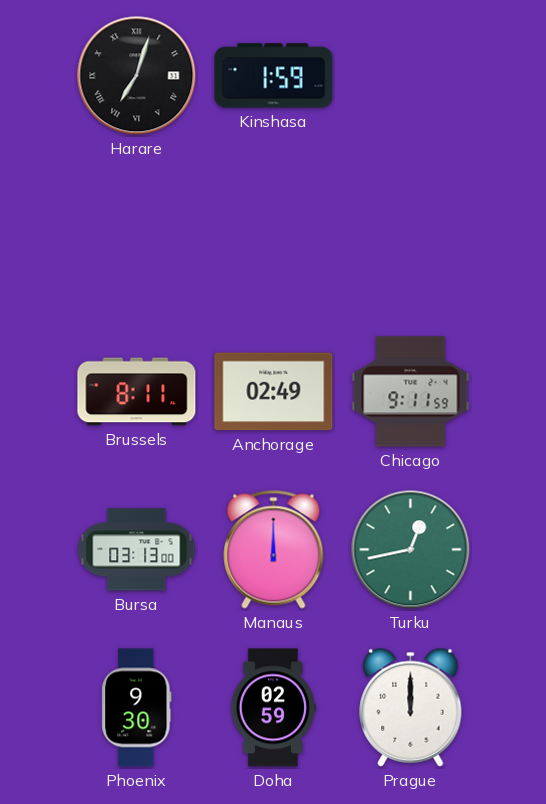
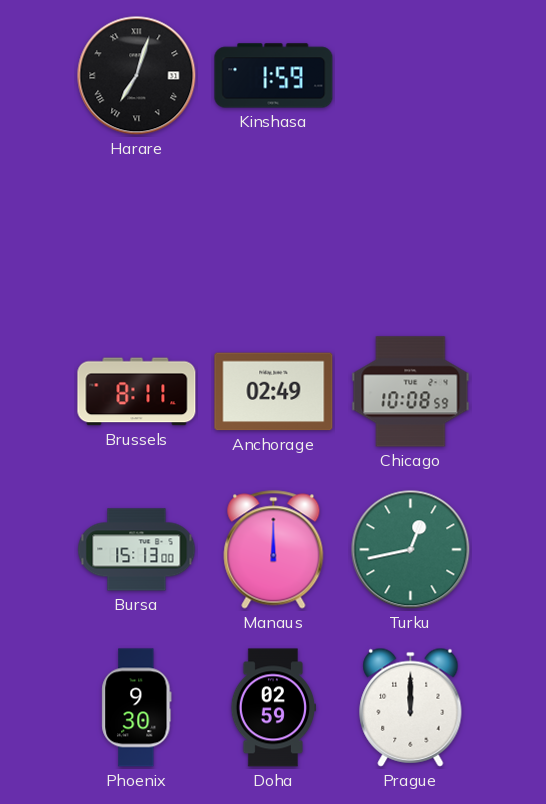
Chicago: 9:11 -> 10:08 (411, 392)
Bursa: 03:13 -> 15:13 (137, 550)
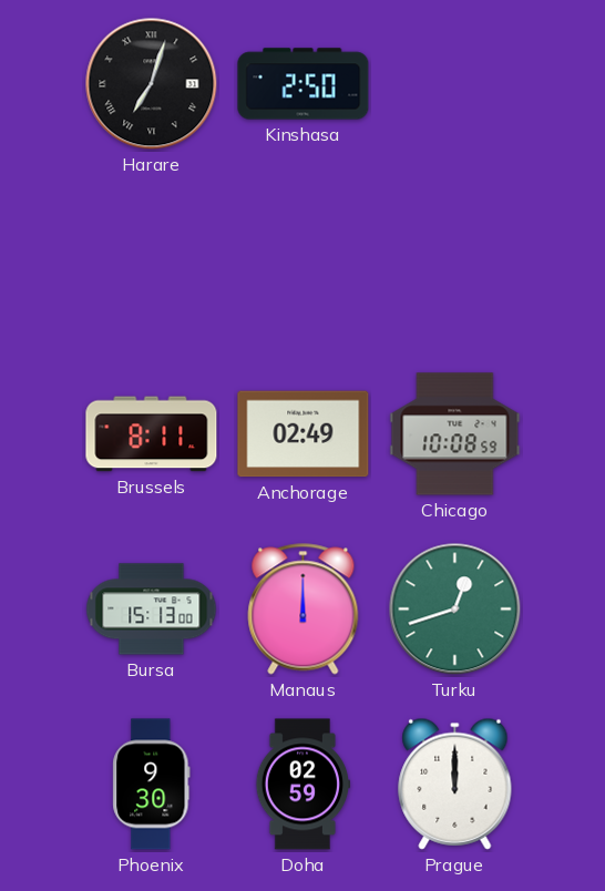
Kinshasa: 1:59 -> 2:50 (304, 84)
Turku: 12:43 -> 12:42 (455, 610)
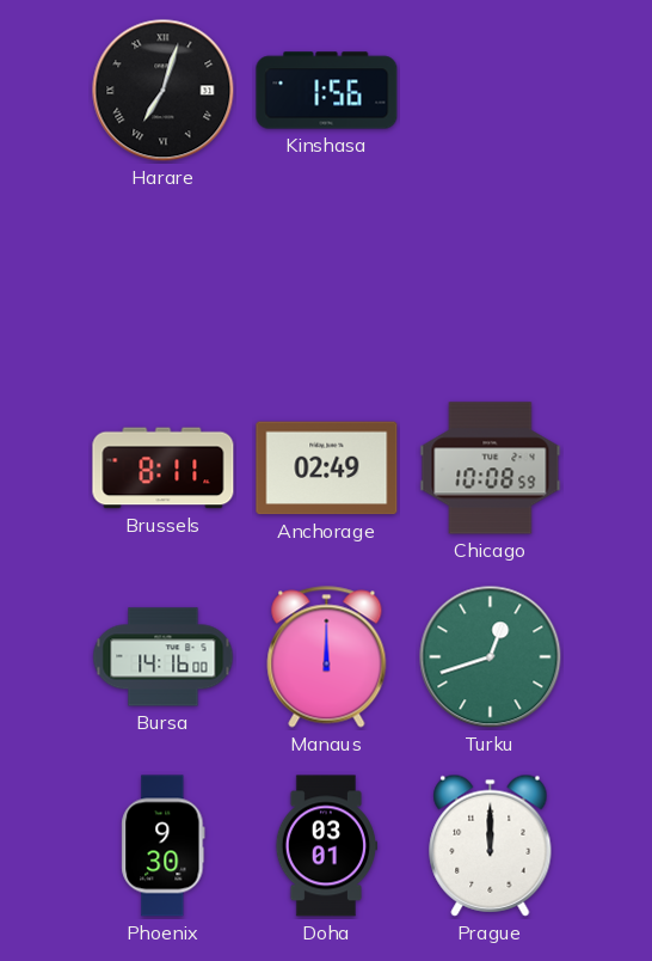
Kinshasa: 2:50 -> 1:56 (327, 91)
Bursa: 15:13 -> 14:16 (164, 657)
Doha: 02:59 -> 03:01 (325, 846)
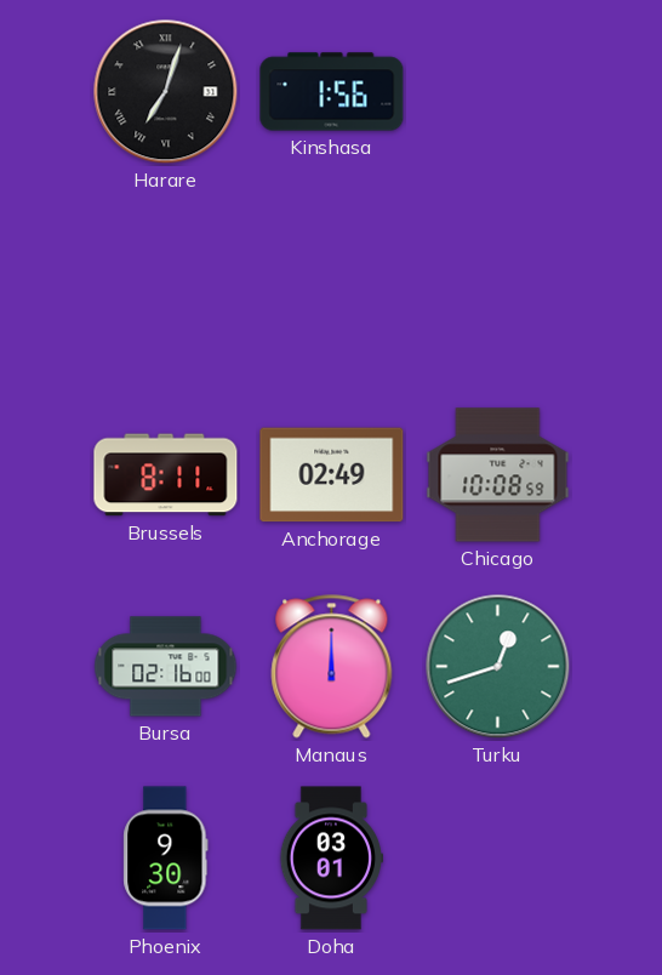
Bursa: 14:16 -> 02:16 (166, 667)
Prague: 12:00 -> none (491, 845)
